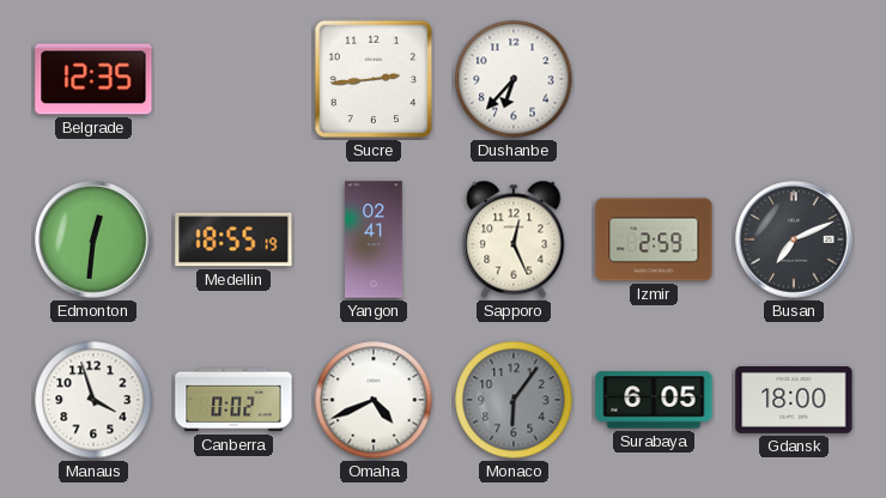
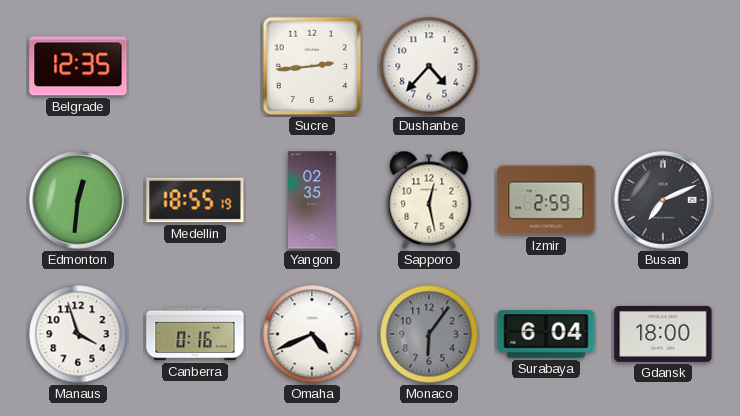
Dushanbe: 6:37 -> 4:37 (429, 66)
Yangon: 02:41 -> 02:35 (312, 200)
Sapporo: 12:26 -> 12:28 (429, 200)
Canberra: 0:02 -> 0:16 (195, 334)
Surabaya: 6:05 -> 6:04 (546, 334)
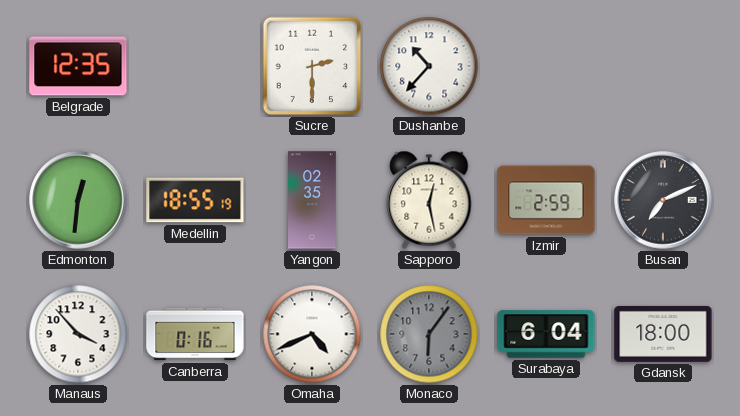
Sucre: 2:44 -> 2:30 (312, 66)
Dushanbe: 4:37 -> 10:37 (429, 66)
Manaus: 3:57 -> 3:53 (78, 334)
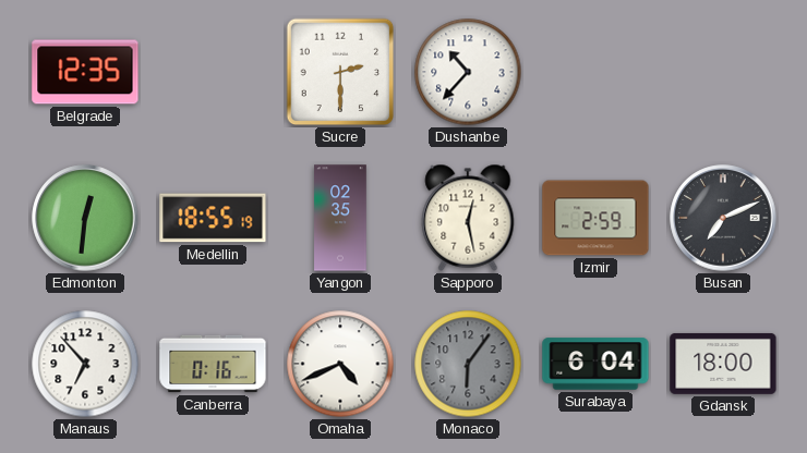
Manaus: 3:53 -> 6:53 (85, 364)
